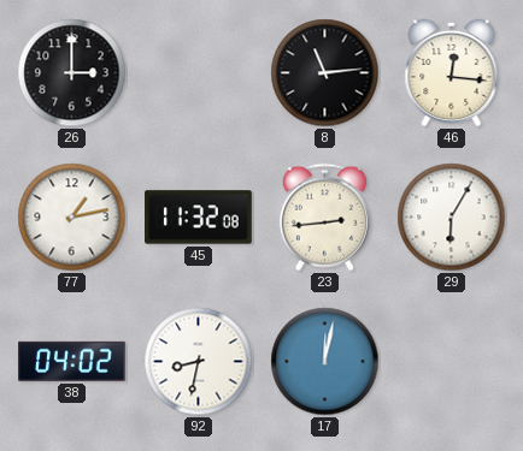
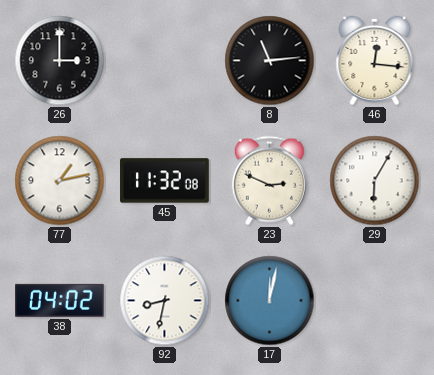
23: 2:44 -> 2:49 (269, 181)
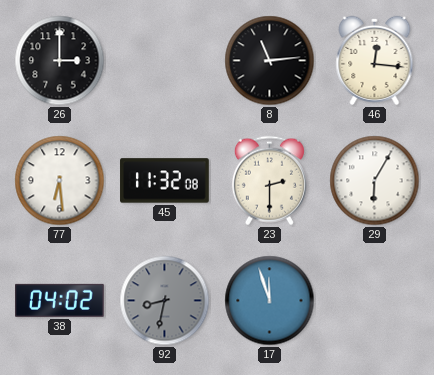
77: 1:13 -> 6:29 (60, 181)
23: 2:49 -> 2:30 (269, 181)
92 dial: white -> grey (165, 301)
17: 12:02 -> 11:57 (270, 301)
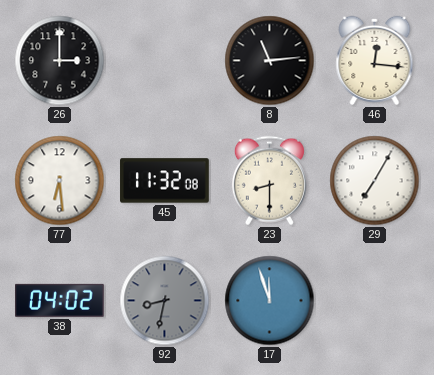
23: 2:30 -> 8:30 (269, 181)
29: 6:05 -> 7:05 (375, 181)
